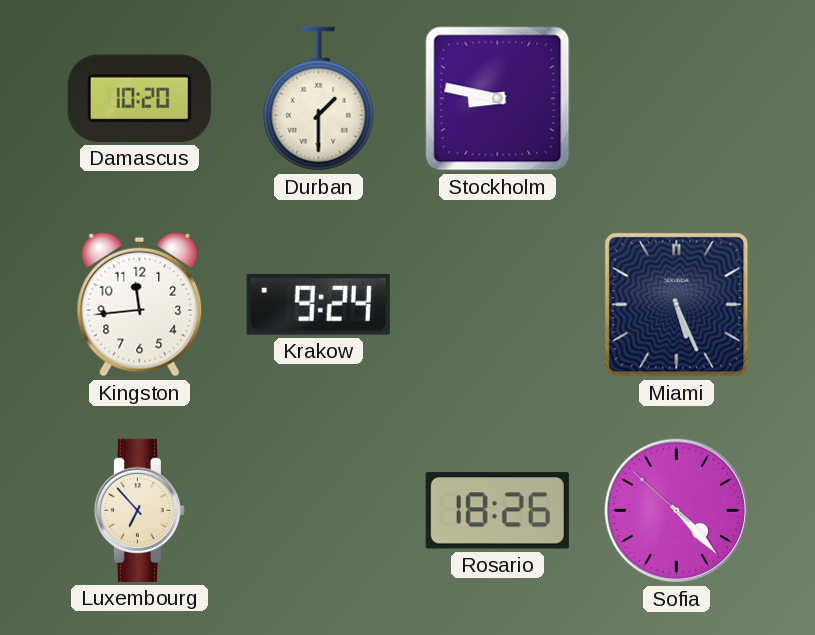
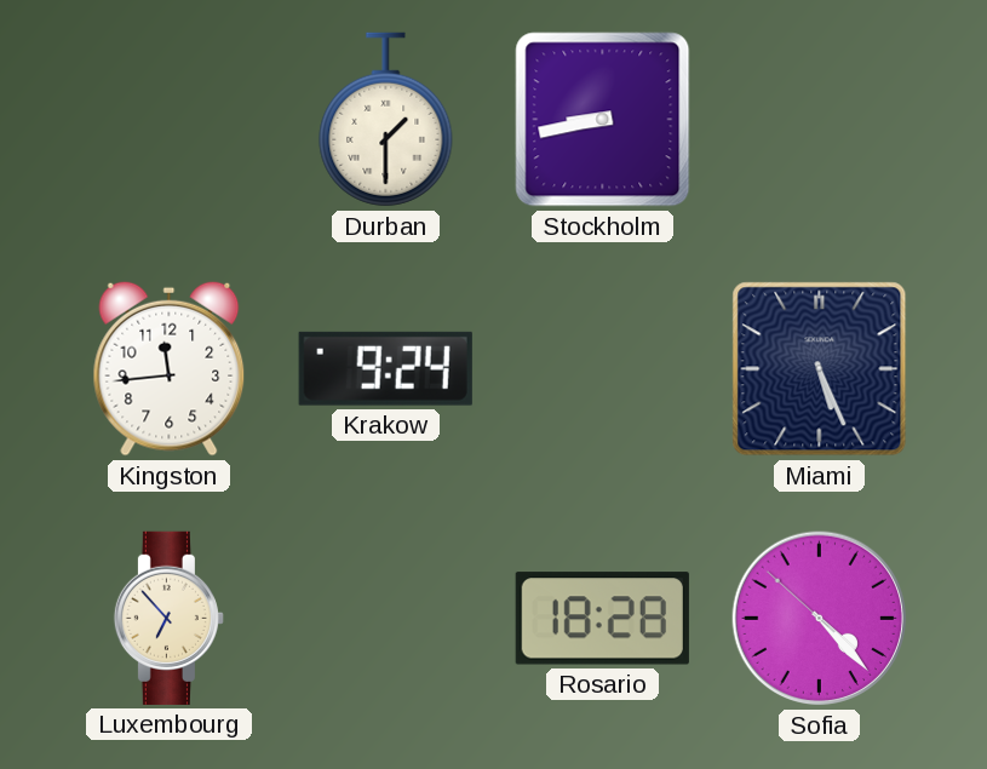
Damascus: 10:20 -> none (139, 98)
Stockholm: 8:47 -> 8:43 (603, 120)
Rosario: 18:26 -> 18:28 (602, 619)
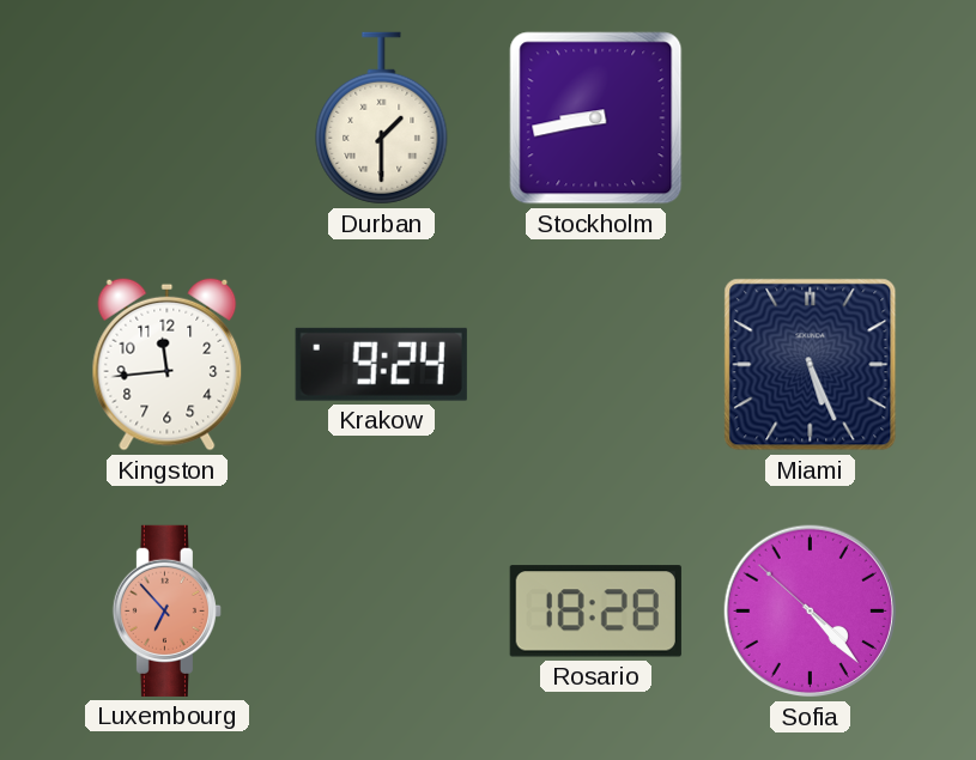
Luxembourg dial: cream -> salmon (166, 610)
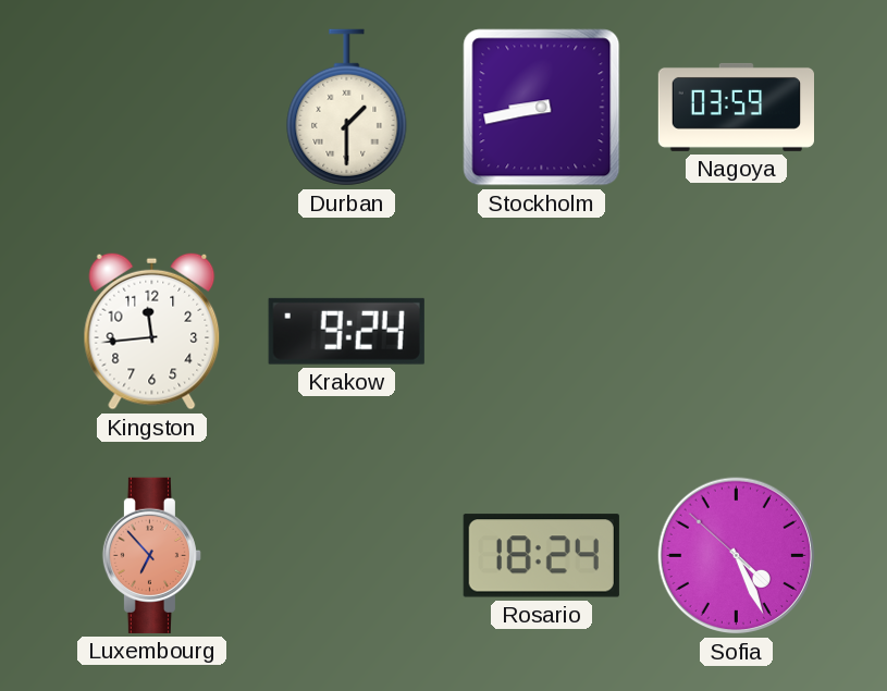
Nagoya: none -> 03:59 (736, 107)
Miami: 5:26 -> none (811, 365)
Rosario: 18:28 -> 18:24 (541, 556)
Sofia: 4:22 -> 4:25 (737, 556)
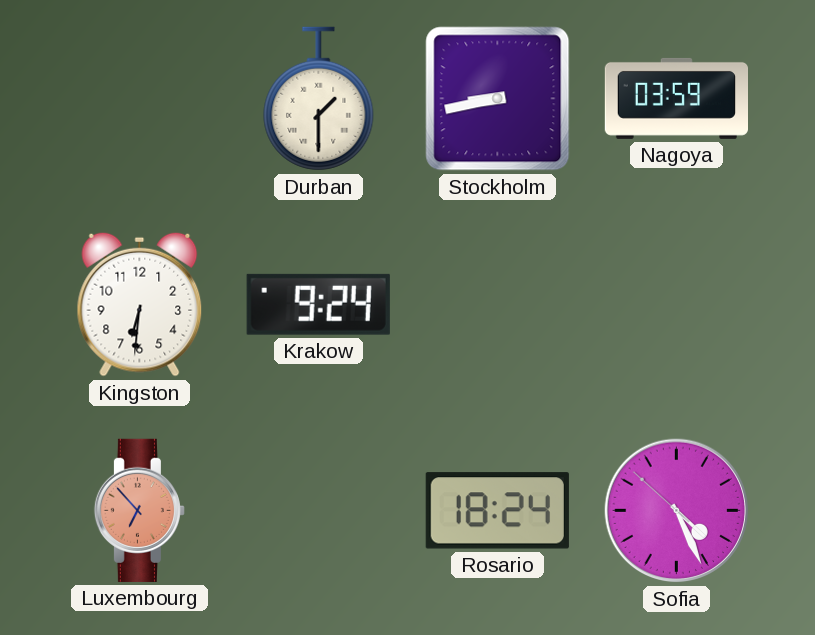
Kingston: 11:44 -> 6:31 (140, 304)
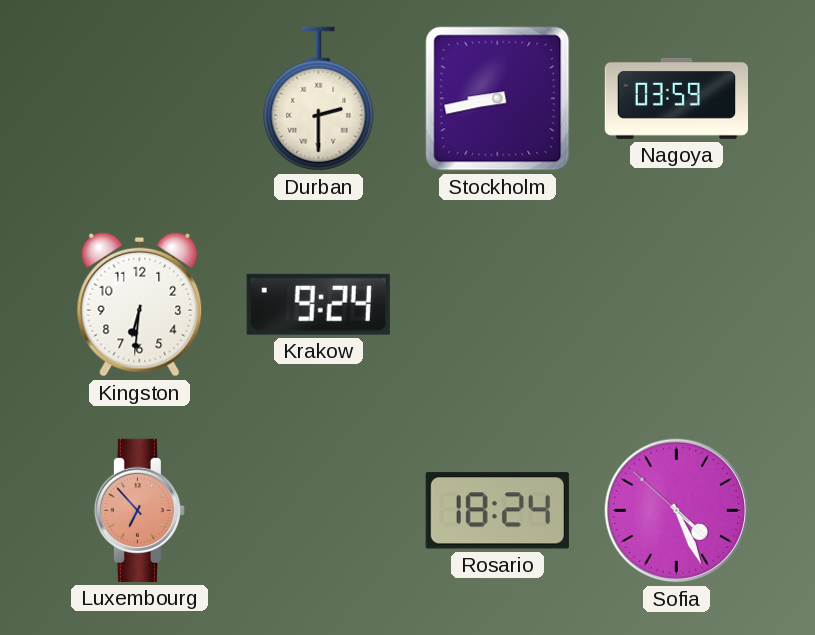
Durban: 1:30 -> 2:30 (319, 99)
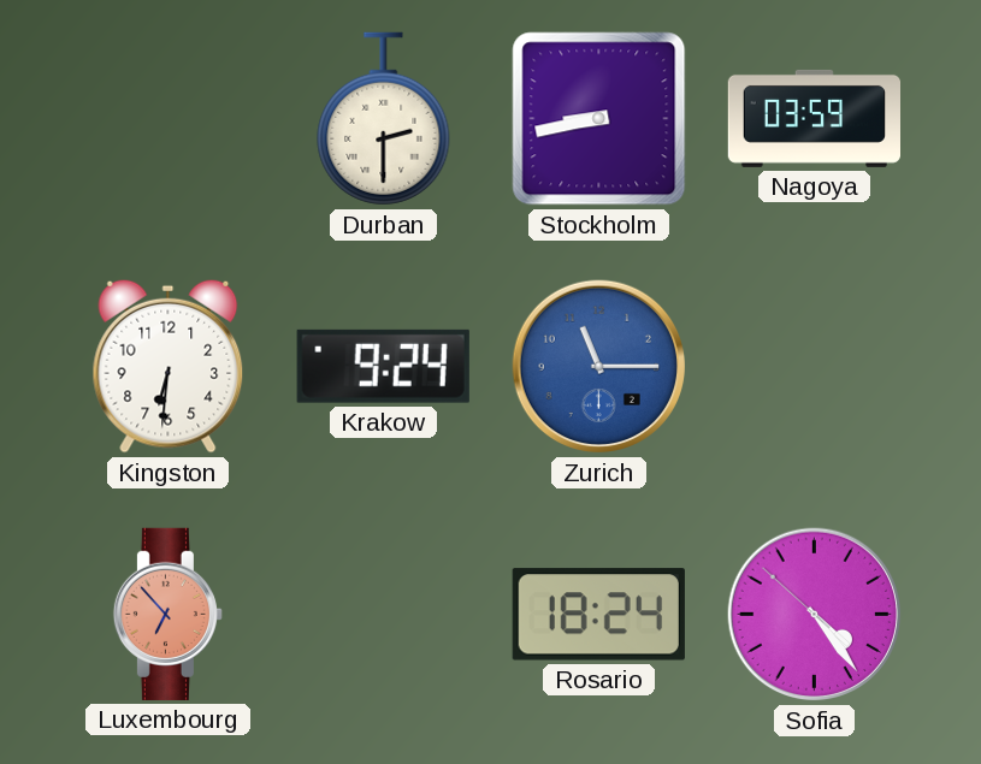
Zurich: none -> 11:15 (599, 367)
Sofia: 4:25 -> 4:23 (815, 615)
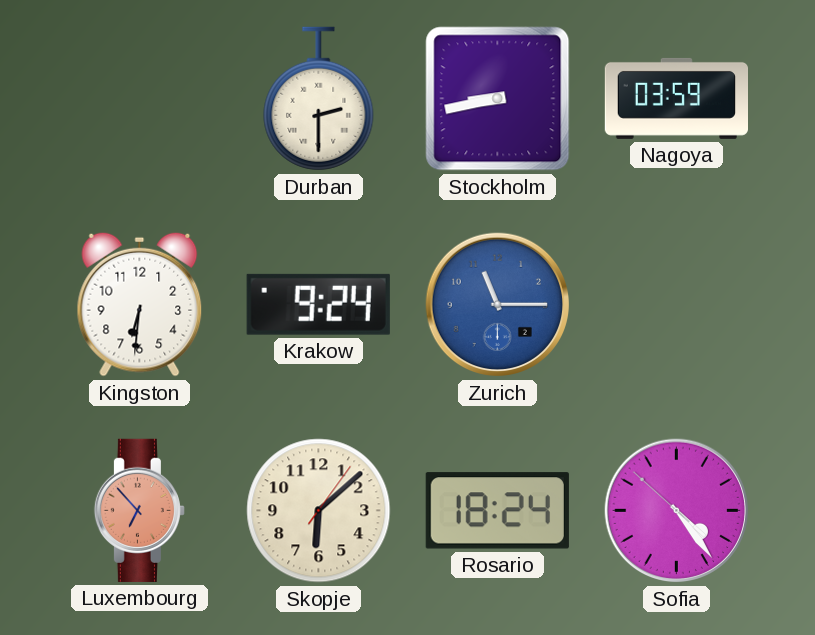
Skopje: none -> 6:08 (319, 511)
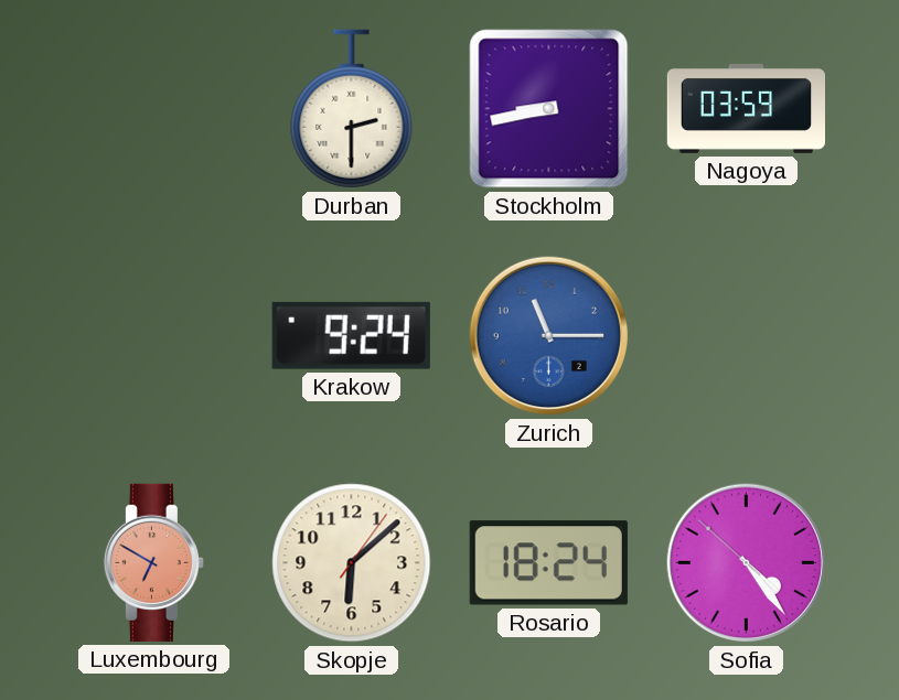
Kingston: 6:31 -> none (140, 304)
Luxembourg: 6:53 -> 6:50 (153, 562)
